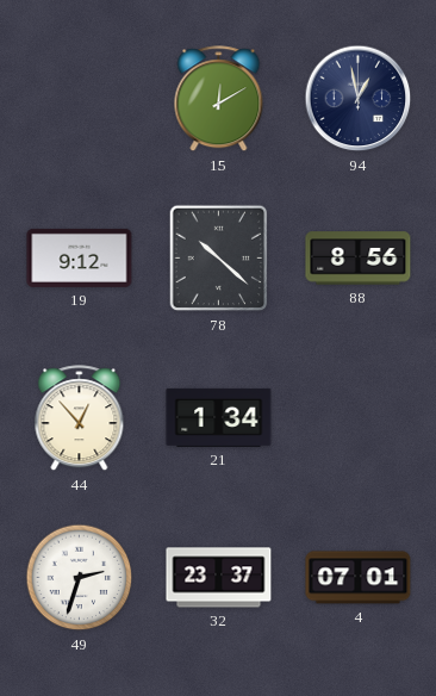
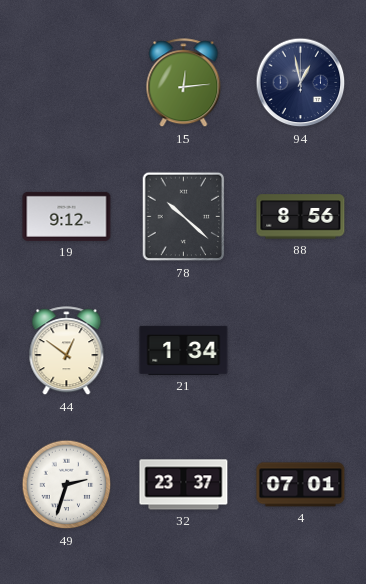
15: 12:10 -> 12:14 (184, 83)
44: 12:53 -> 12:51 (67, 351)
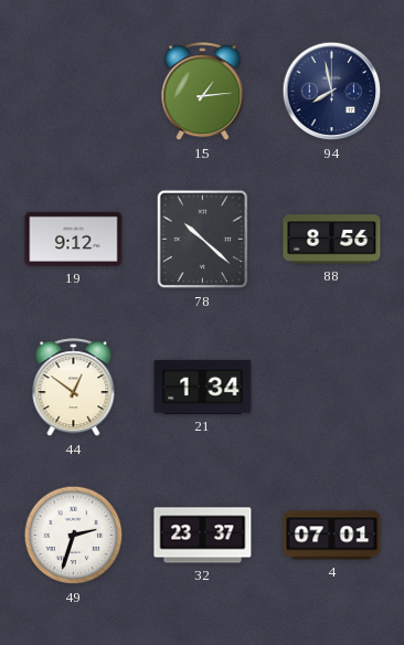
15: 12:14 -> 1:14 (203, 92)
94: 12:58 -> 7:58 (332, 92)
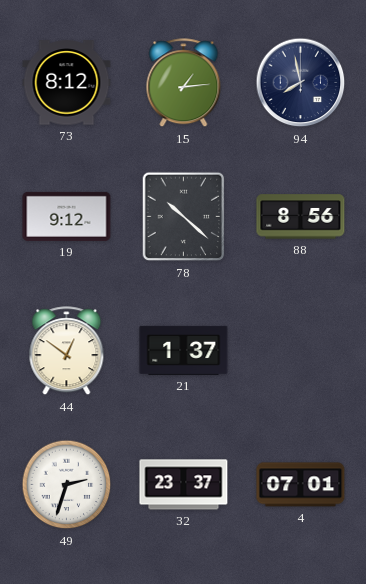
73: none -> 8:12 (67, 83)
21: 1:34 -> 1:37 (184, 350)
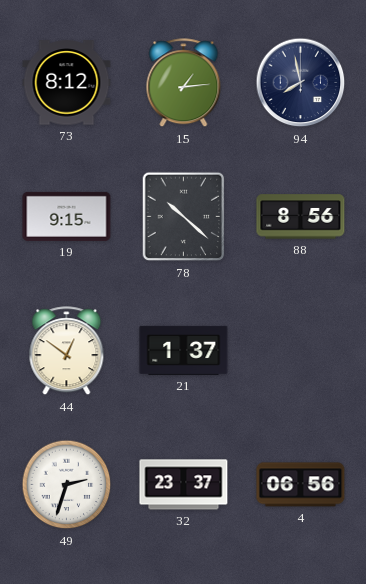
19: 9:12 -> 9:15 (67, 216)
4: 07:01 -> 06:56 (301, 485)
